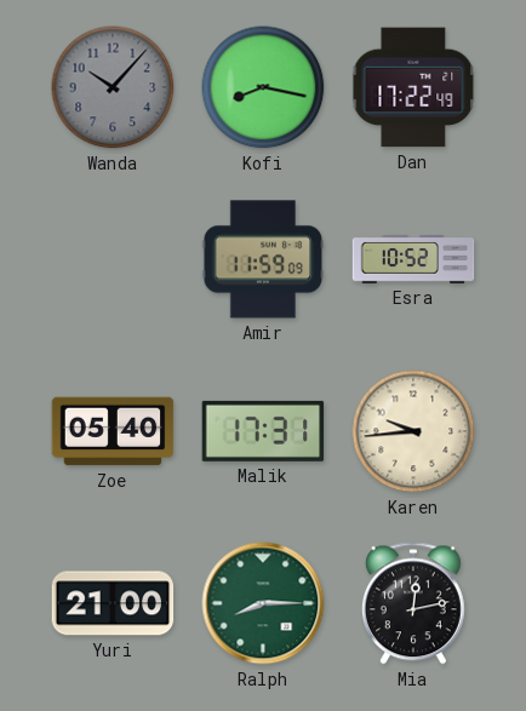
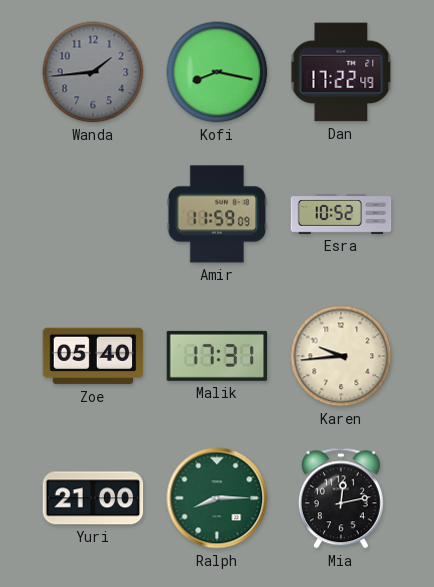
Wanda: 10:07 -> 1:44 (93, 72)
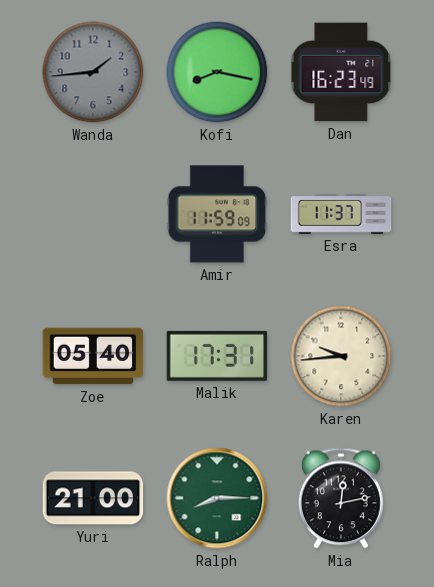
Dan: 17:22 -> 16:23 (341, 72)
Esra: 10:52 -> 11:37 (341, 215)
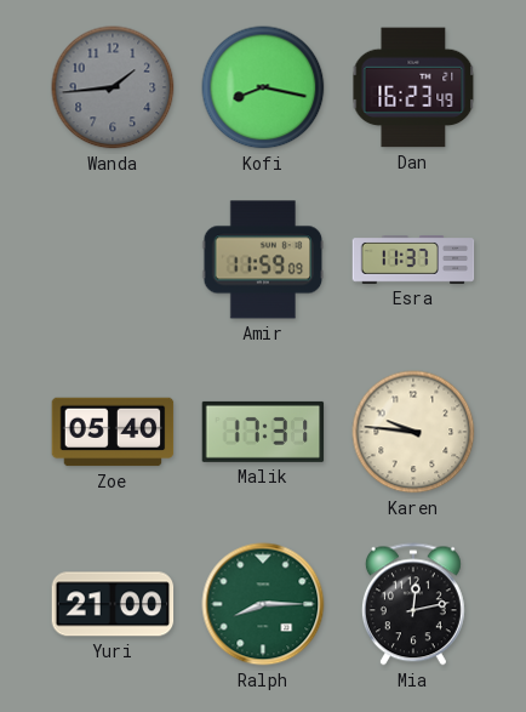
Karen: 9:44 -> 9:46 (413, 432)
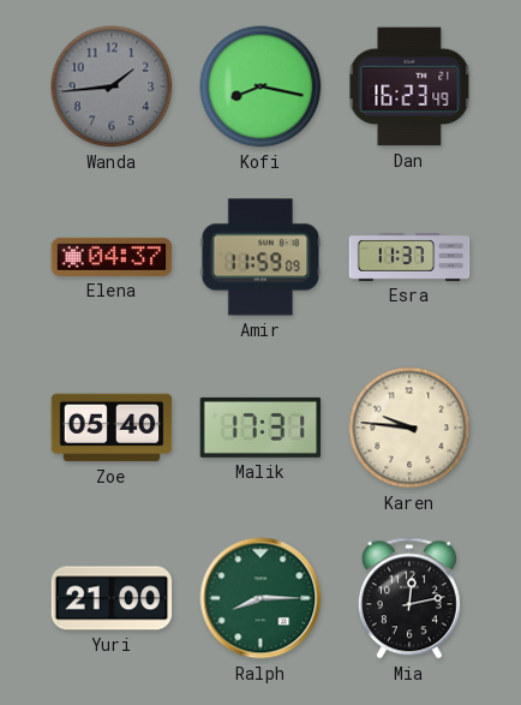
Elena: none -> 04:37 (112, 257)
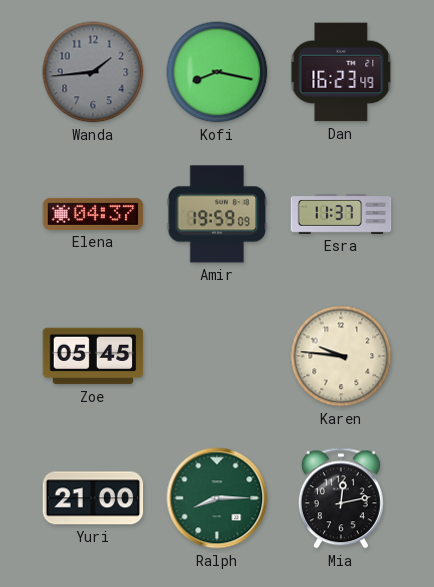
Amir: 11:59 -> 19:59 (217, 214)
Zoe: 05:40 -> 05:45 (93, 356)
Malik: 17:31 -> none (260, 428)
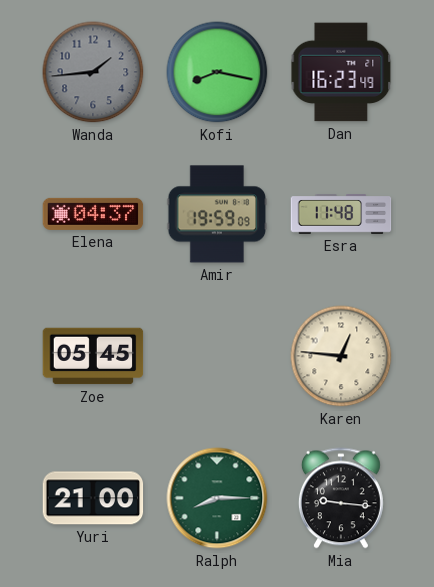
Esra: 11:37 -> 11:48 (341, 215)
Karen: 9:46 -> 12:46 (341, 356)
Mia: 12:13 -> 9:16 (341, 498)
